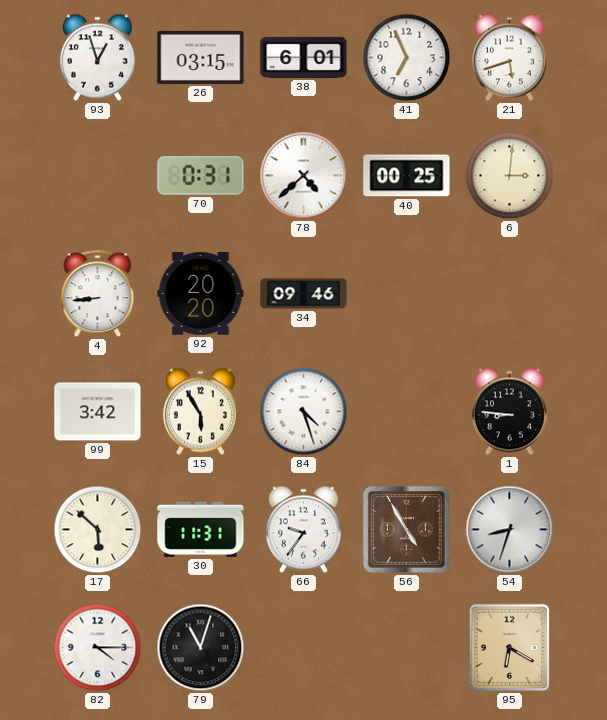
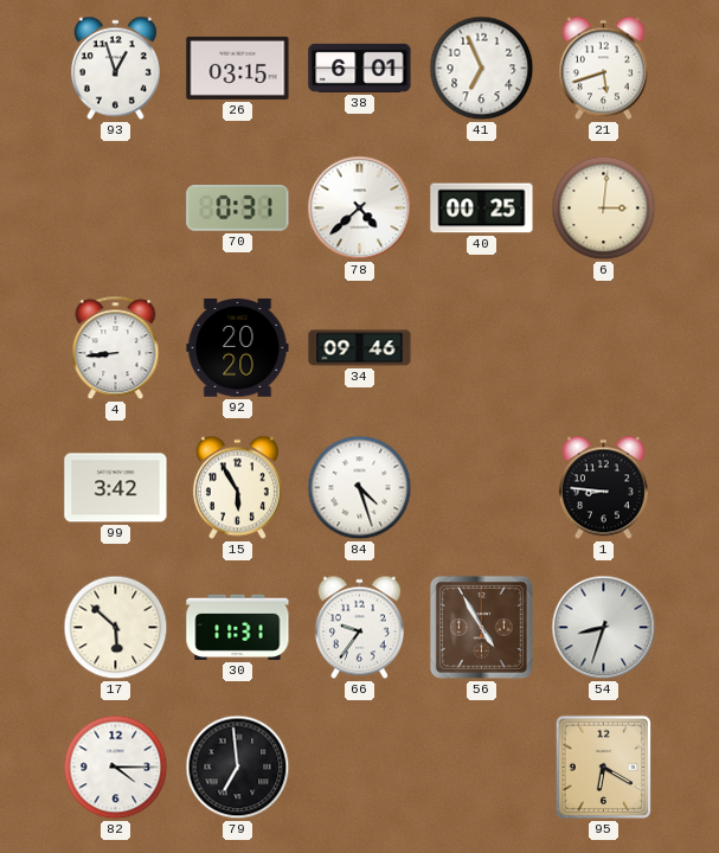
79: 11:03 -> 6:59 (238, 768)
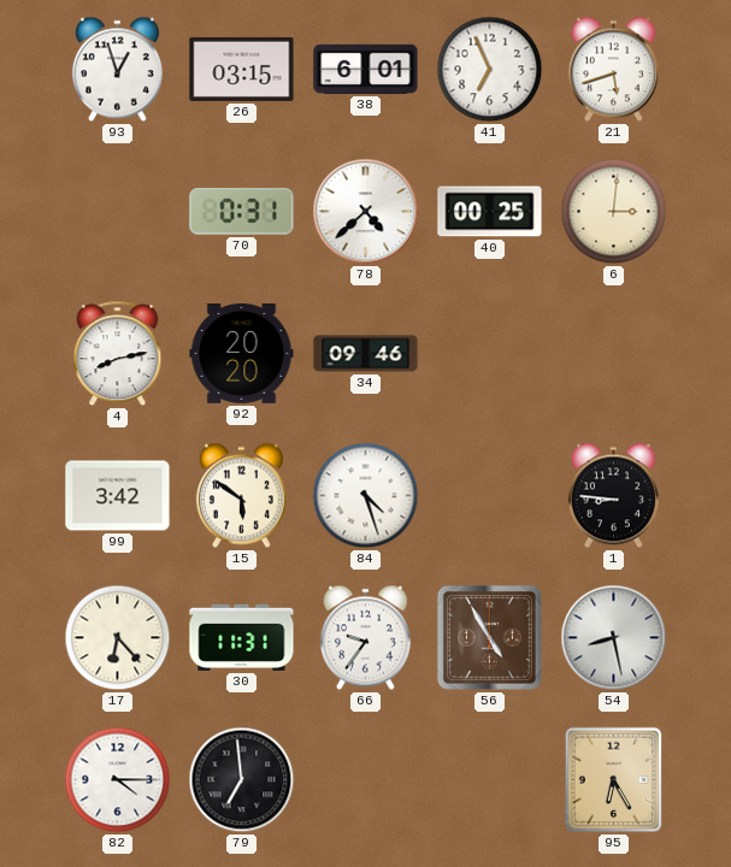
4: 8:44 -> 8:13 (118, 354)
15: 5:55 -> 5:51 (241, 496)
17: 5:52 -> 6:23 (118, 638)
54: 8:33 -> 8:28 (614, 638)
95: 6:20 -> 6:25 (614, 780)
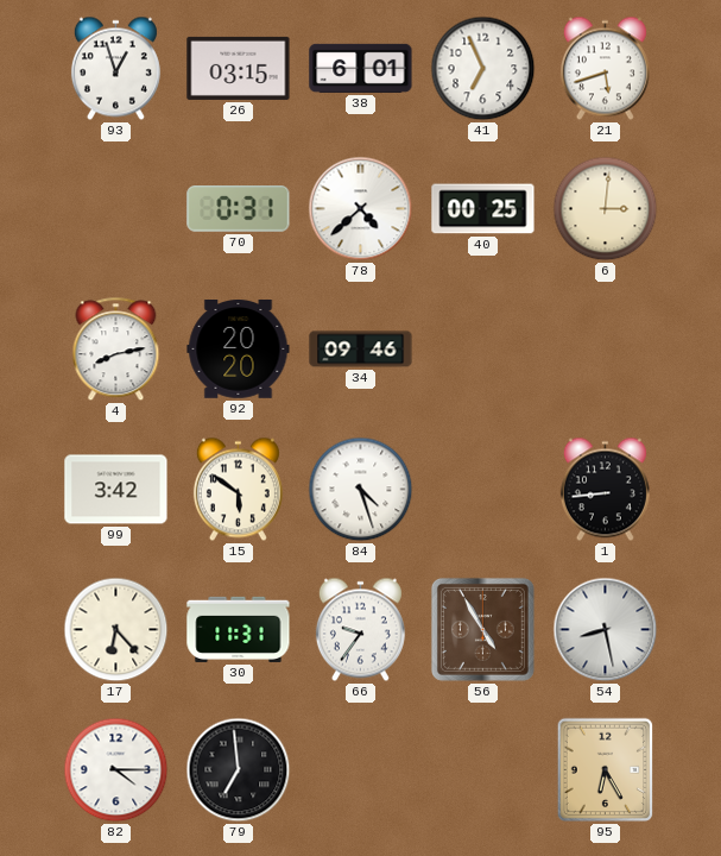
1: 8:46 -> 8:44 (605, 490)
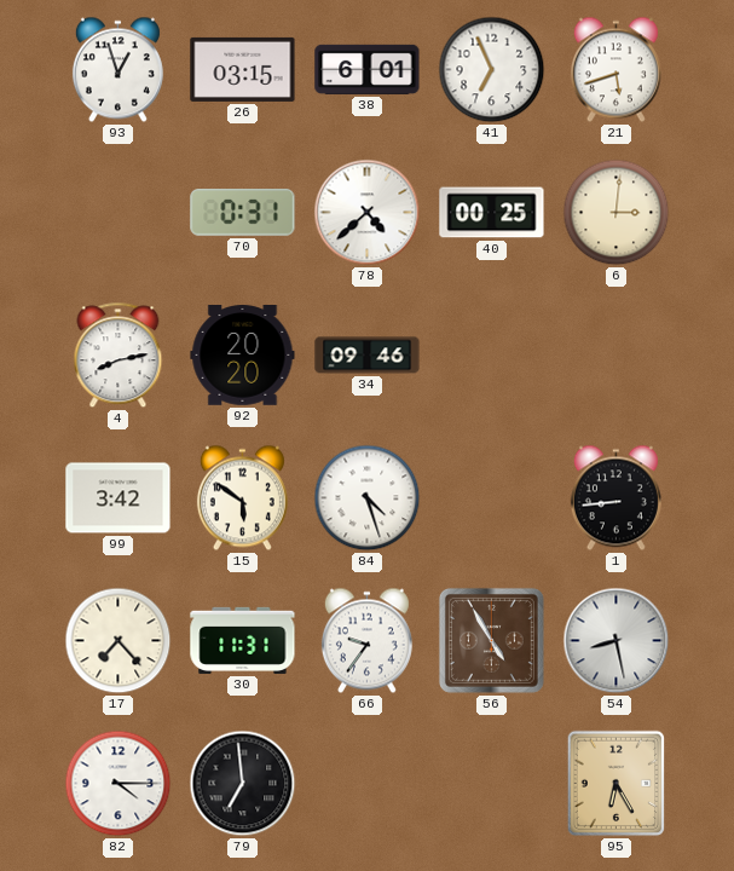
17: 6:23 -> 7:23 (119, 641)
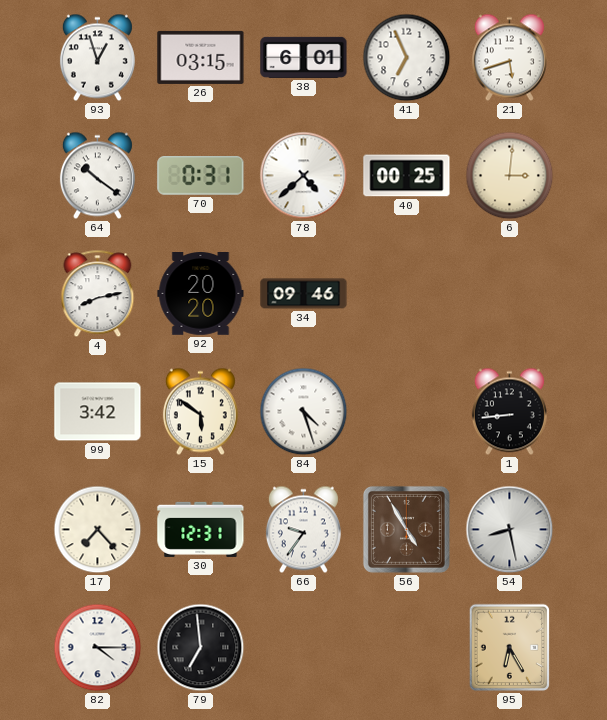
64: none -> 10:21 (97, 176)
30: 11:31 -> 12:31 (201, 529)
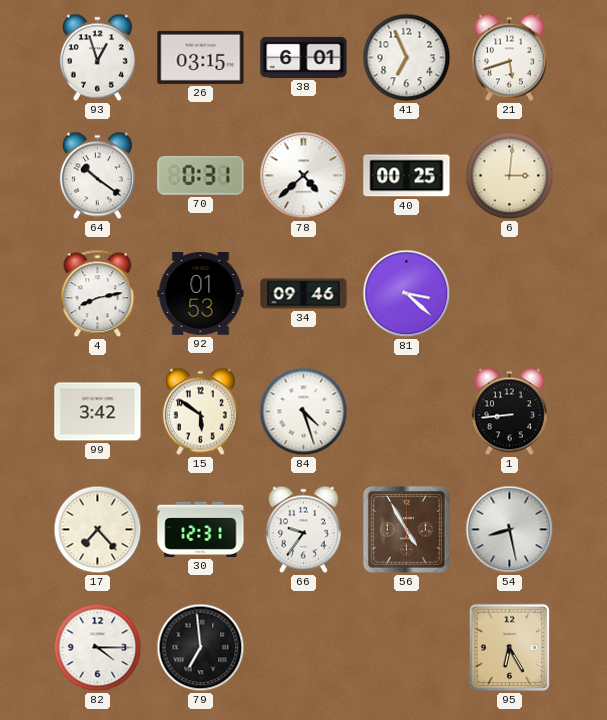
92: 20:20 -> 01:53 (201, 294)
81: none -> 3:22 (407, 294)
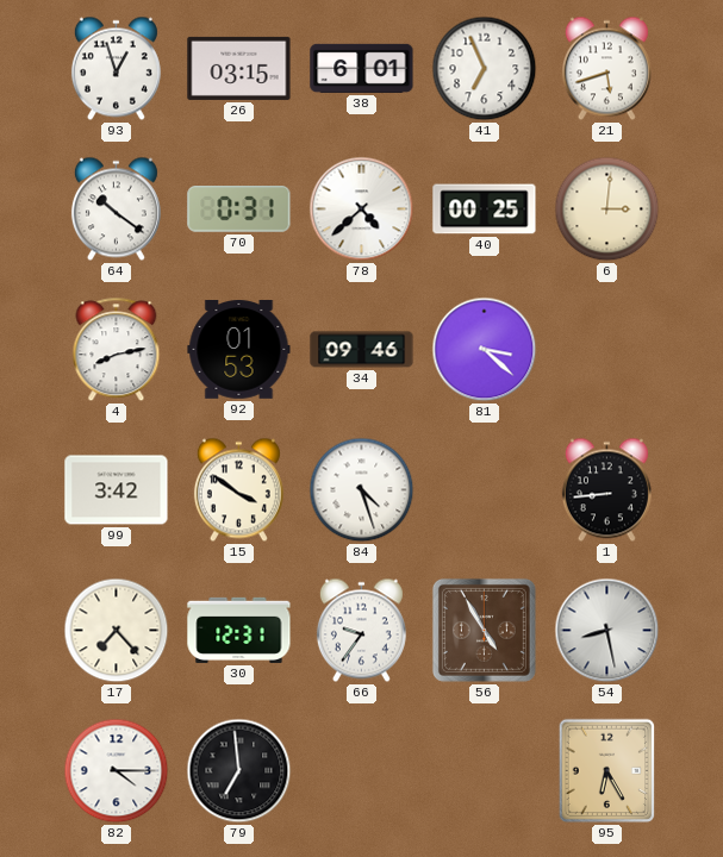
15: 5:51 -> 3:51 (238, 490)
